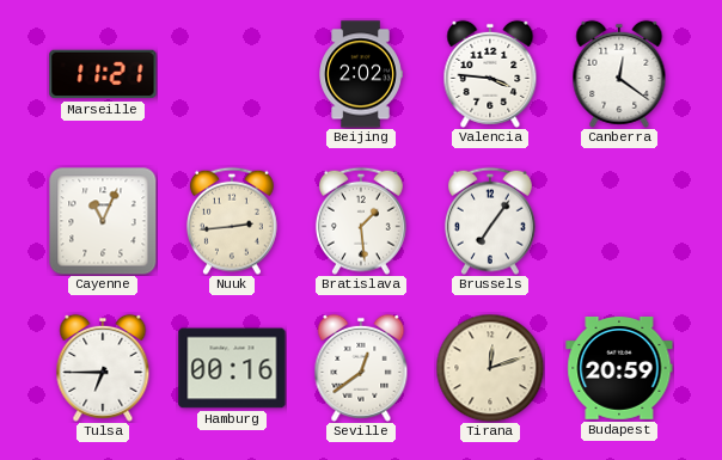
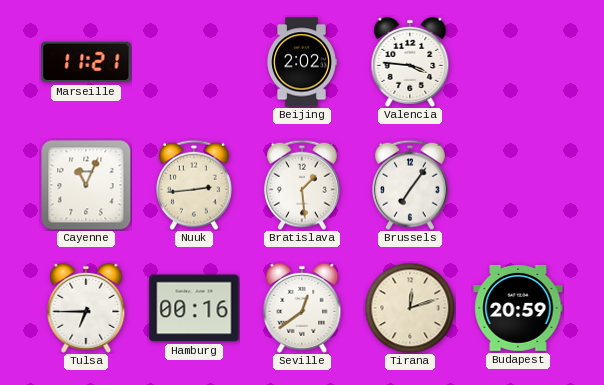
Canberra: 12:21 -> none (619, 74)
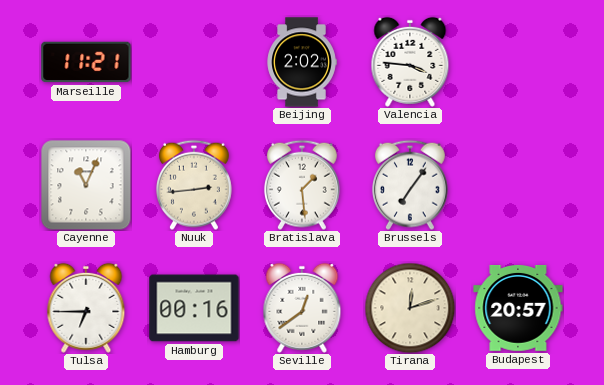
Budapest: 20:59 -> 20:57 (518, 308)
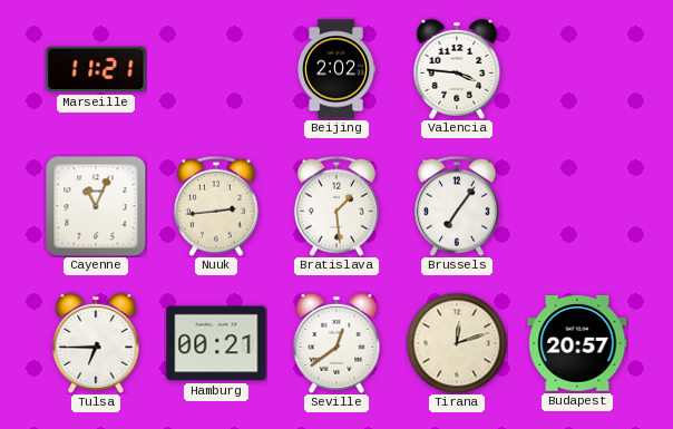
Hamburg: 00:16 -> 00:21 (216, 343)
